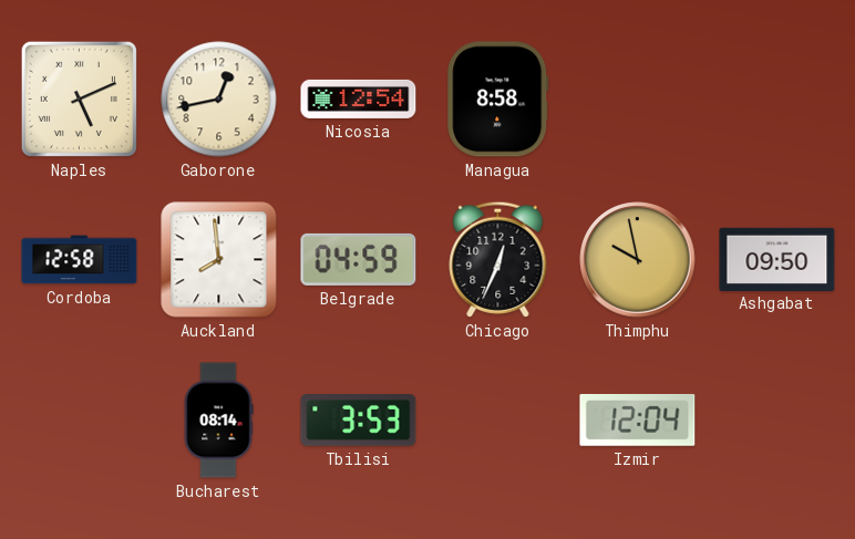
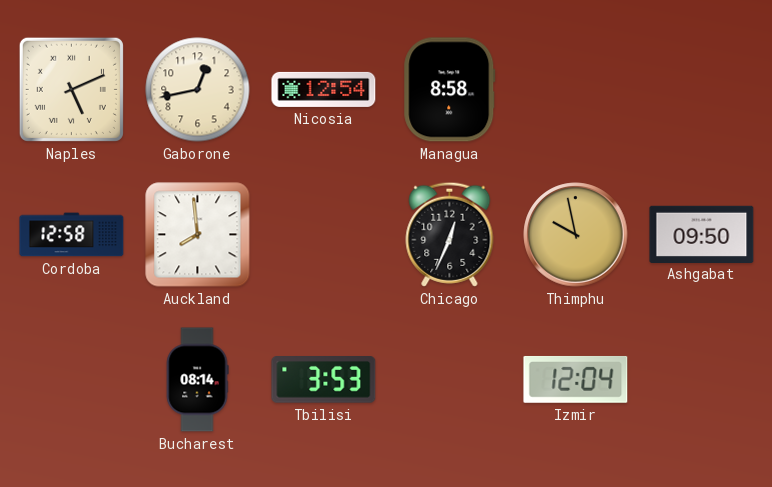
Belgrade: 04:59 -> none (359, 259)
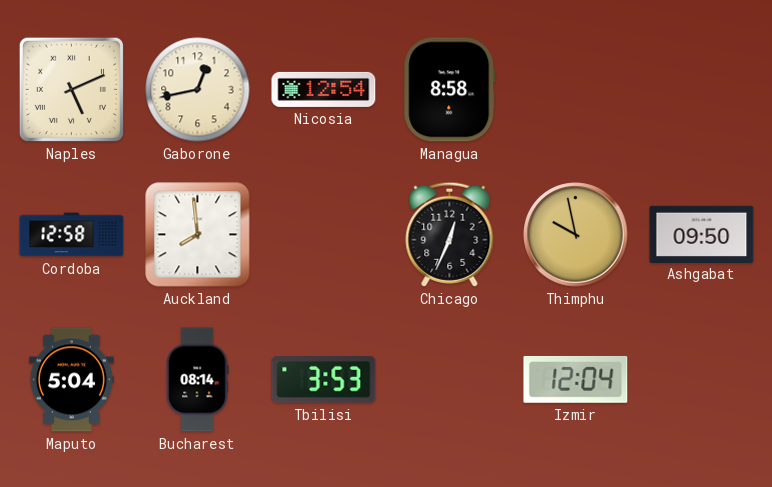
Maputo: none -> 5:04 (71, 380)
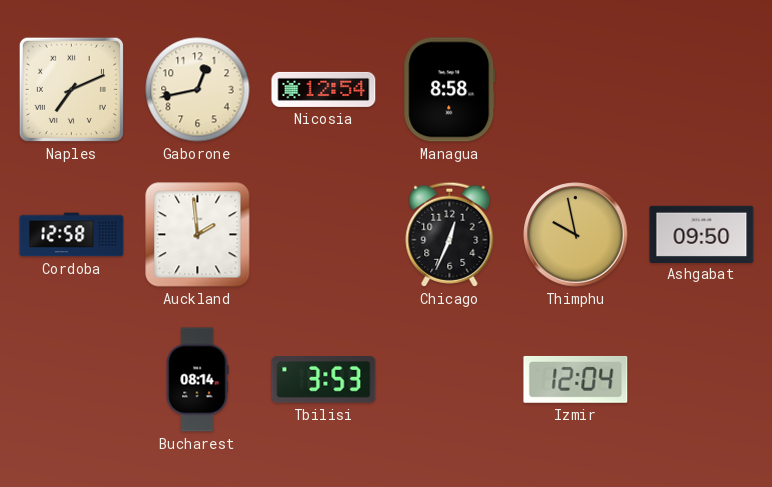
Naples: 5:11 -> 7:11 (71, 89)
Auckland: 7:59 -> 1:59 (198, 235)
Maputo: 5:04 -> none (71, 380)
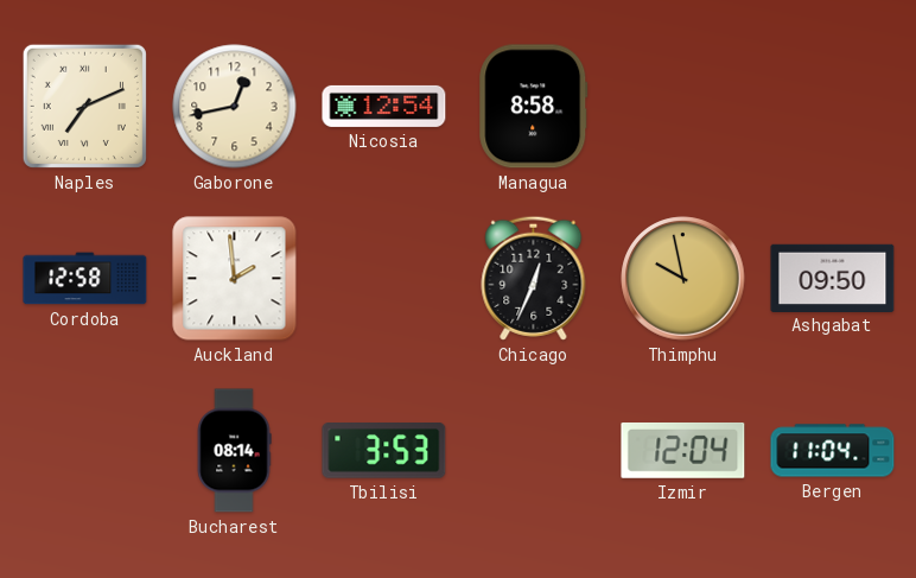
Bergen: none -> 11:04 (833, 451)
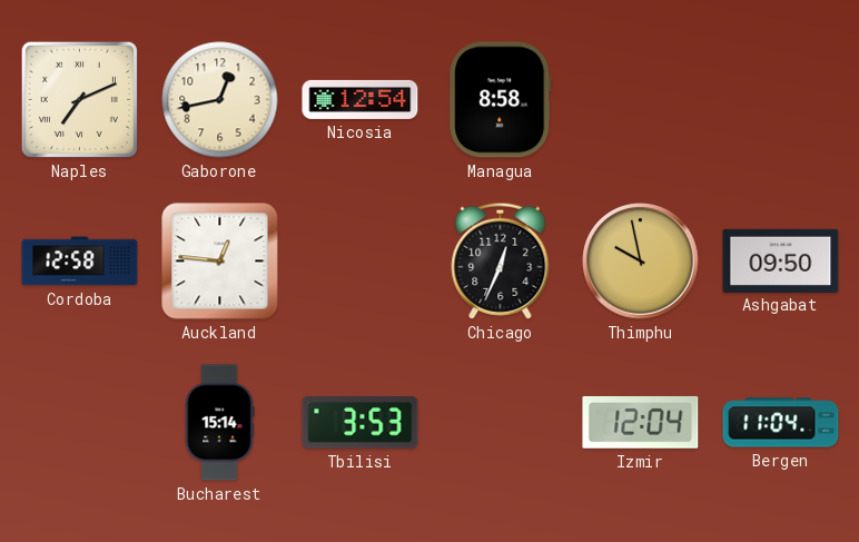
Auckland: 1:59 -> 12:46 (220, 262)
Bucharest: 08:14 -> 15:14 (219, 423)
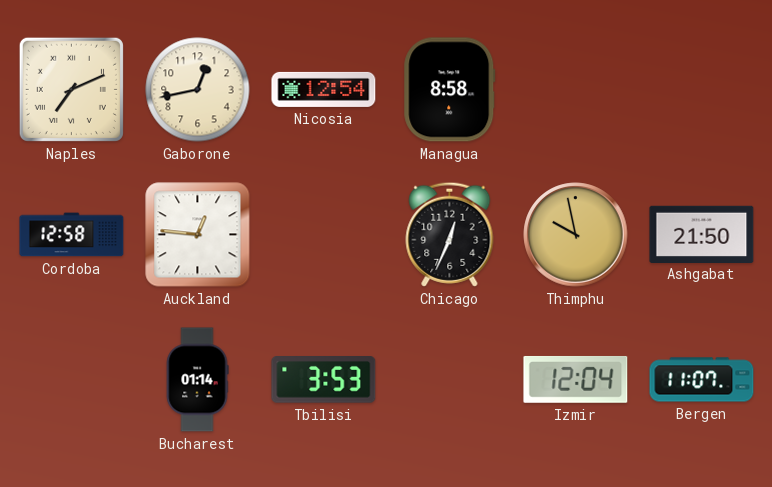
Ashgabat: 09:50 -> 21:50 (702, 234)
Bucharest: 15:14 -> 01:14 (197, 380)
Bergen: 11:04 -> 11:07 (702, 380)
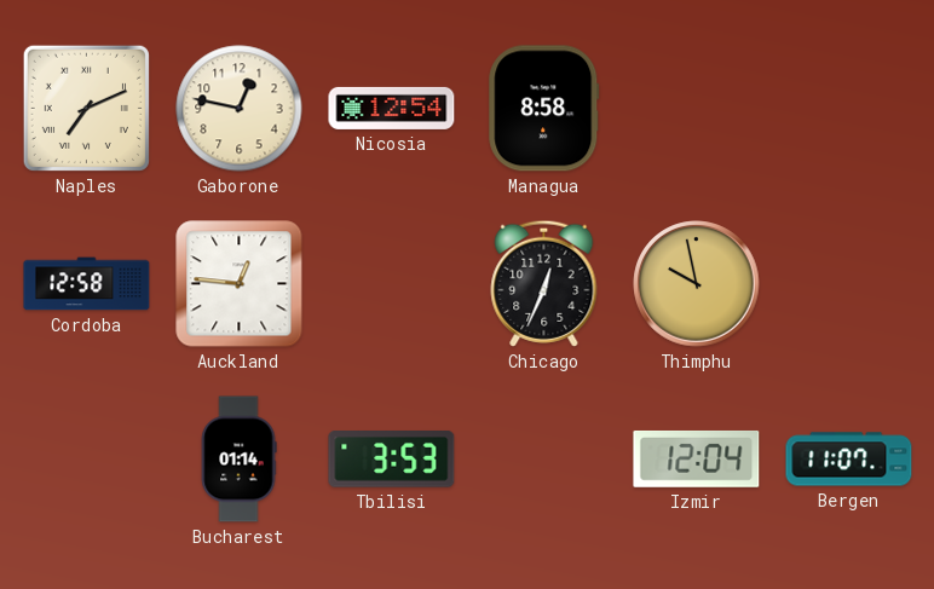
Gaborone: 12:43 -> 12:47 (240, 109)
Ashgabat: 21:50 -> none (702, 234)
